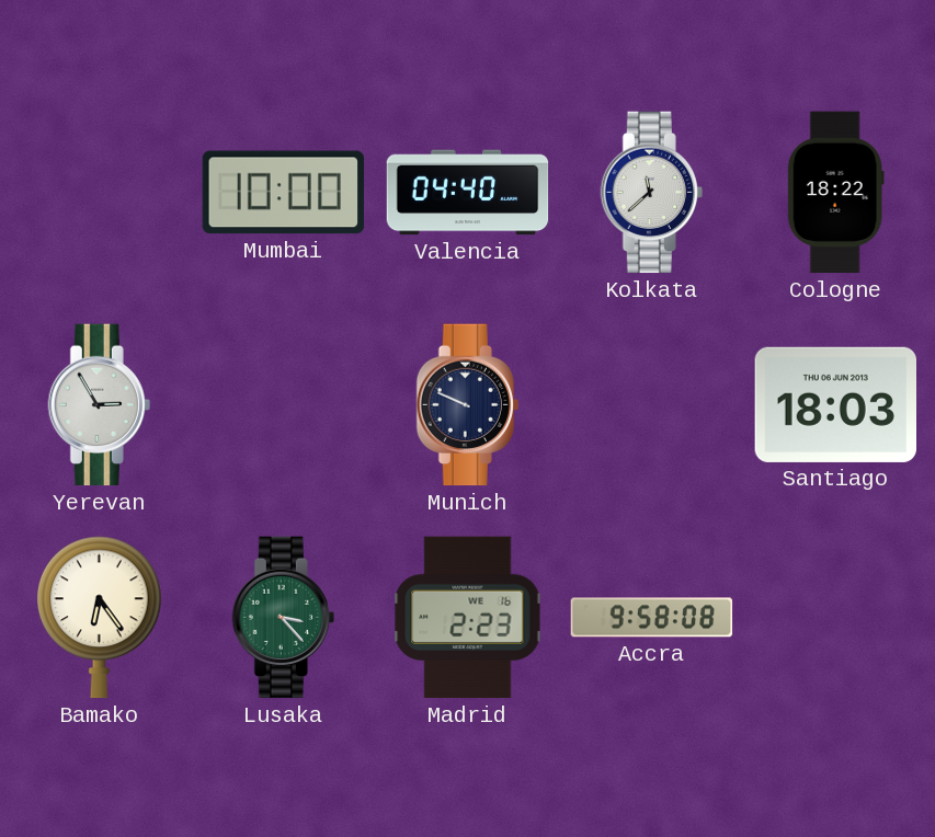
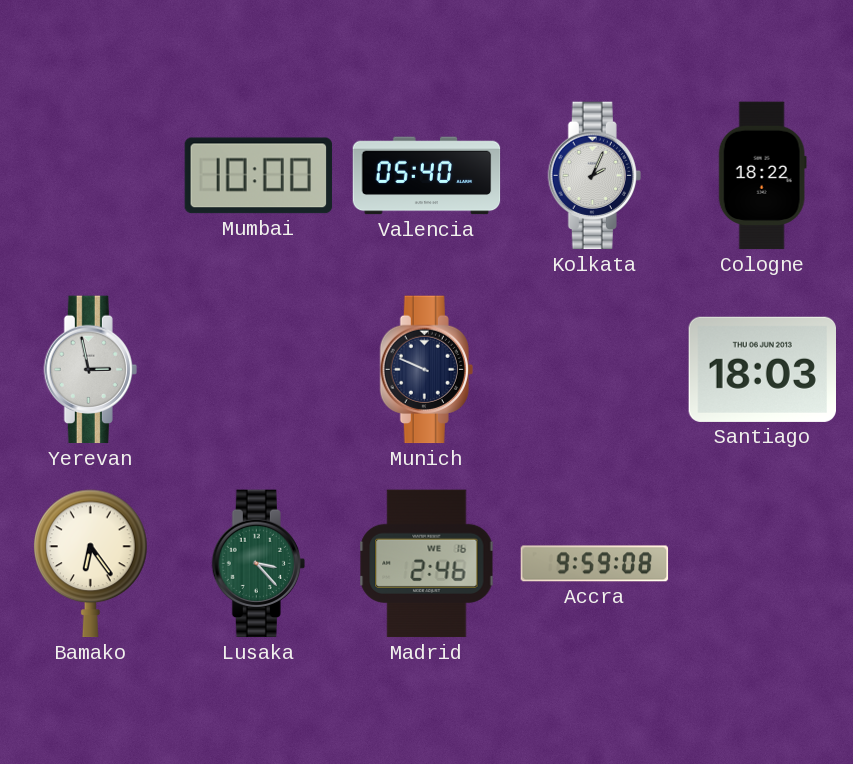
Valencia: 04:40 -> 05:40 (427, 176)
Kolkata: 11:38 -> 2:04 (594, 176)
Yerevan: 2:55 -> 2:58 (90, 370)
Madrid: 2:23 -> 2:46 (427, 564)
Accra: 9:58 -> 9:59 (595, 564)
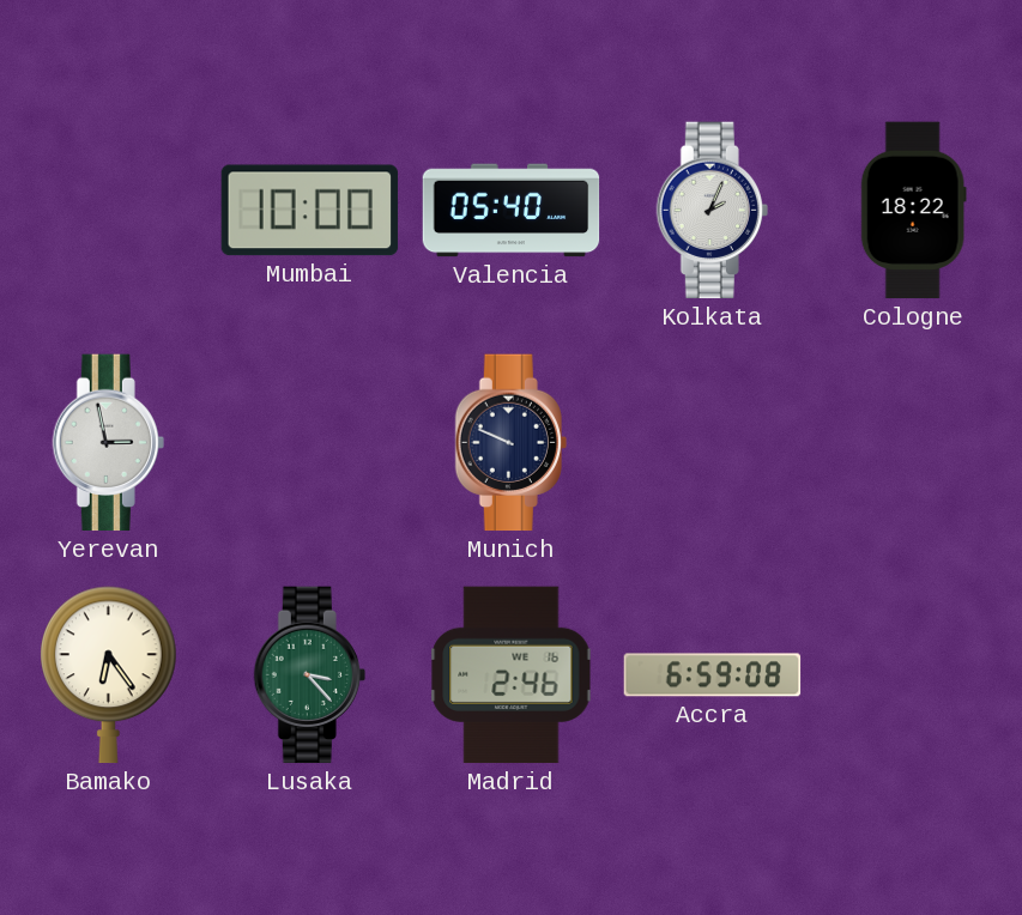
Santiago: 18:03 -> none (762, 369)
Accra: 9:59 -> 6:59 (713, 675)
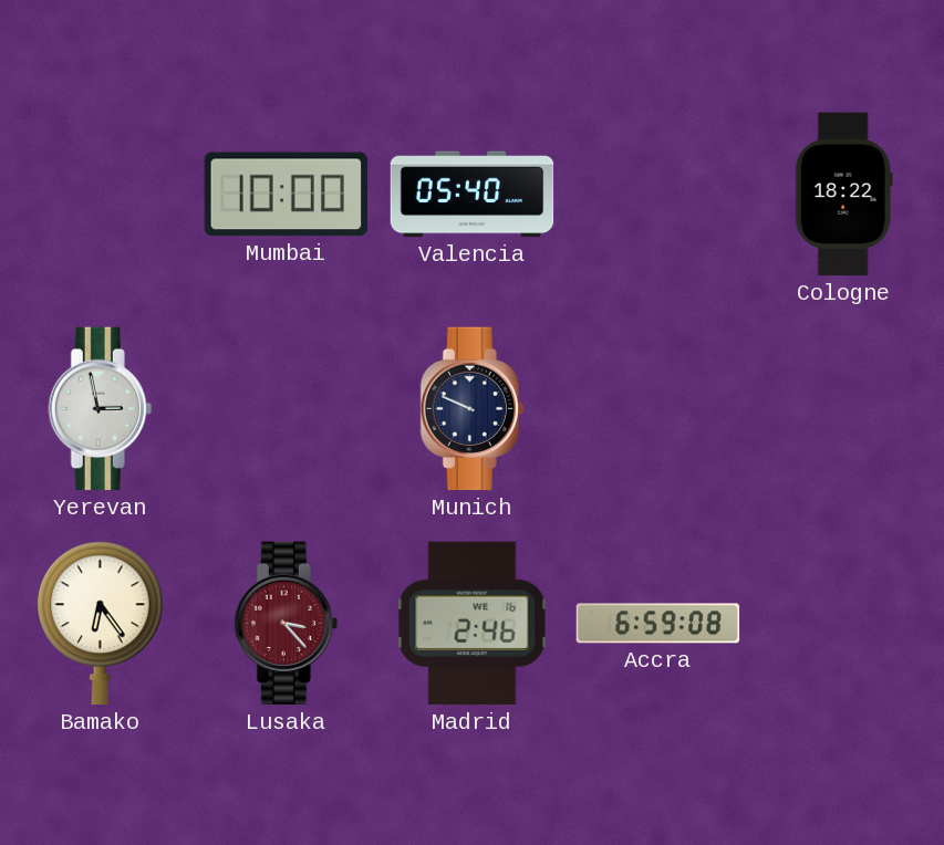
Kolkata: 2:04 -> none (712, 211)
Lusaka dial: green -> burgundy (286, 624)
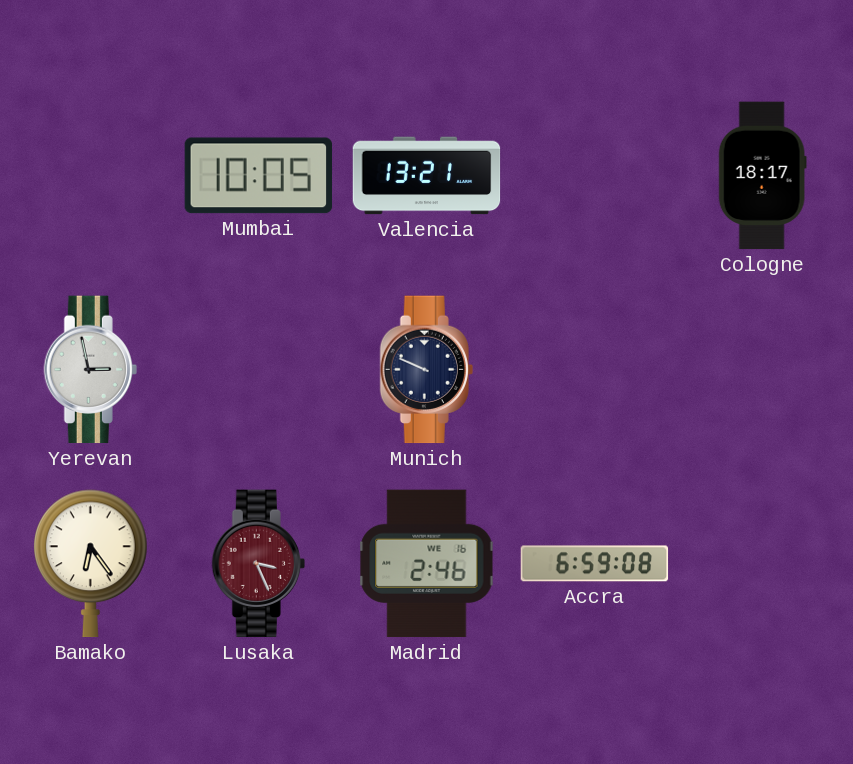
Mumbai: 10:00 -> 10:05 (259, 176)
Valencia: 05:40 -> 13:21 (427, 176)
Cologne: 18:22 -> 18:17 (762, 176)
Lusaka: 3:23 -> 3:26 (258, 564)
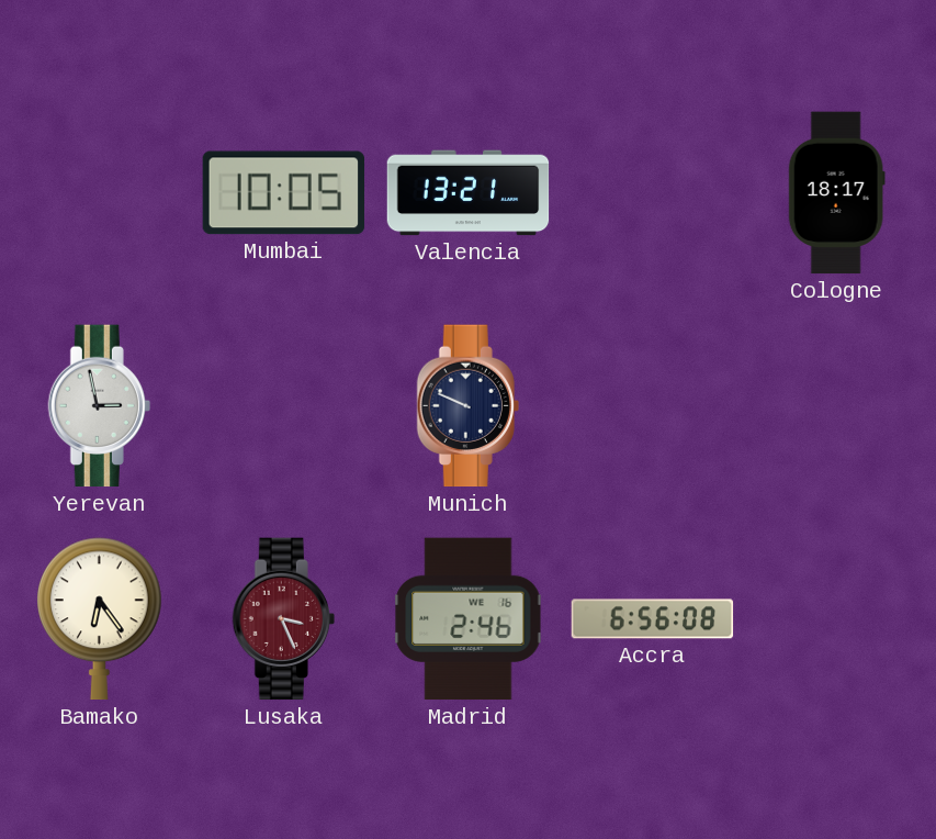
Accra: 6:59 -> 6:56 (653, 619)
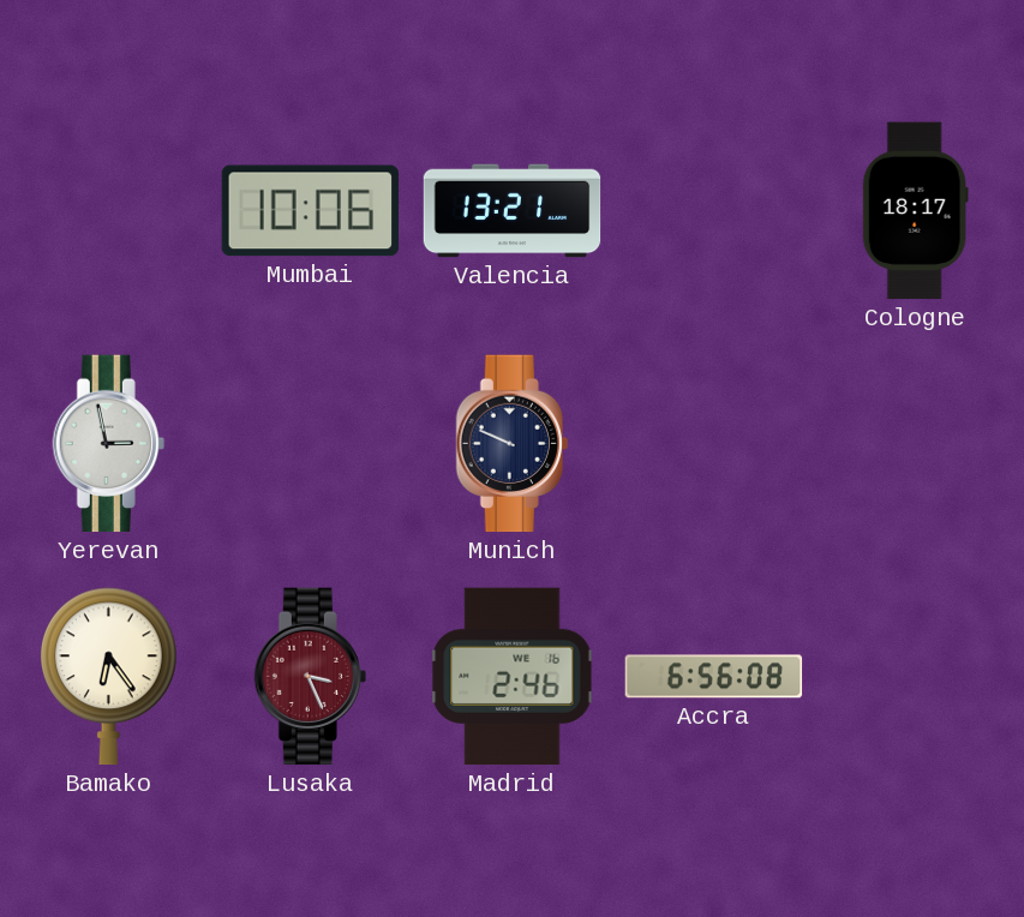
Mumbai: 10:05 -> 10:06 (311, 211)
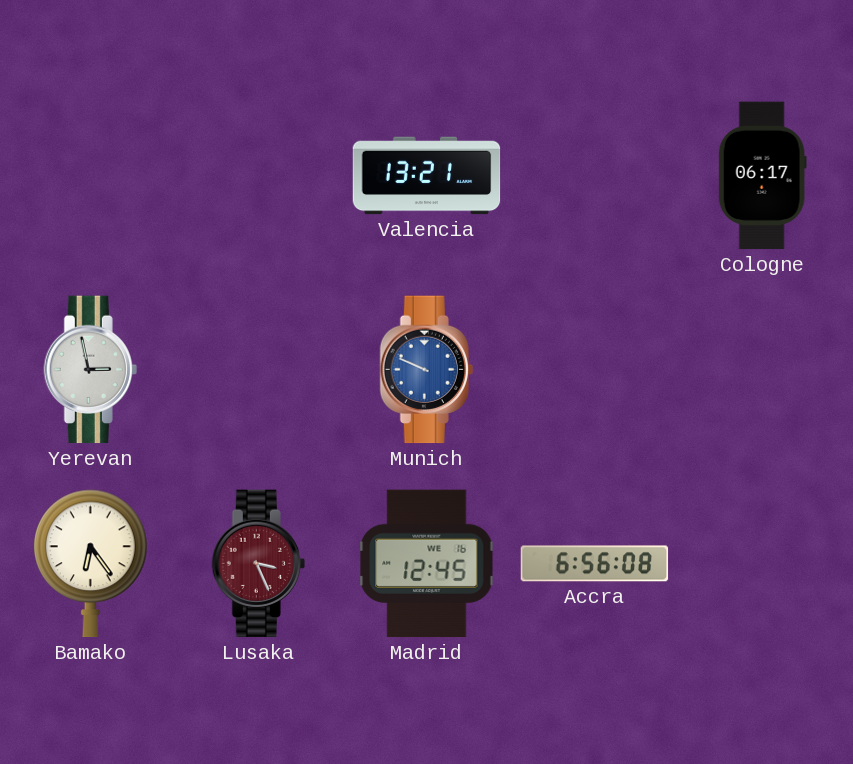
Mumbai: 10:06 -> none (311, 211)
Cologne: 18:17 -> 06:17 (762, 176)
Munich dial: navy -> blue (426, 370)
Madrid: 2:46 -> 12:45 (427, 564)
